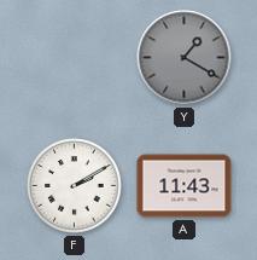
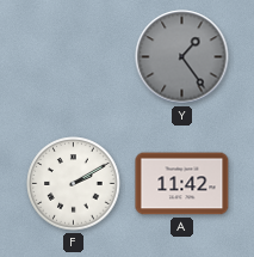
Y: 1:20 -> 1:24 (182, 57)
A: 11:43 -> 11:42 (182, 184)
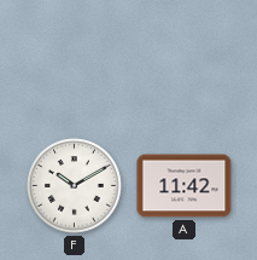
Y: 1:24 -> none (182, 57)
F: 2:10 -> 10:10 (75, 186)
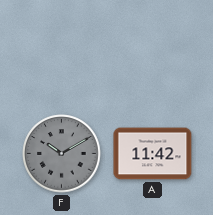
F dial: white -> grey (62, 154)
